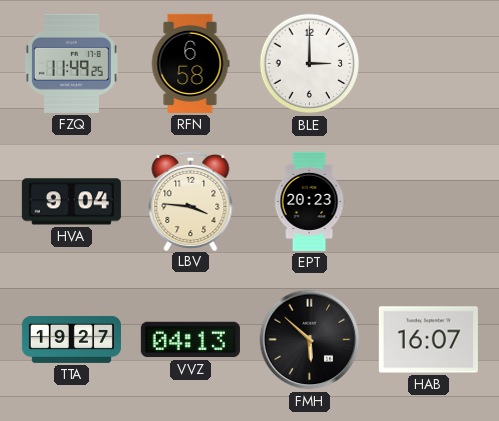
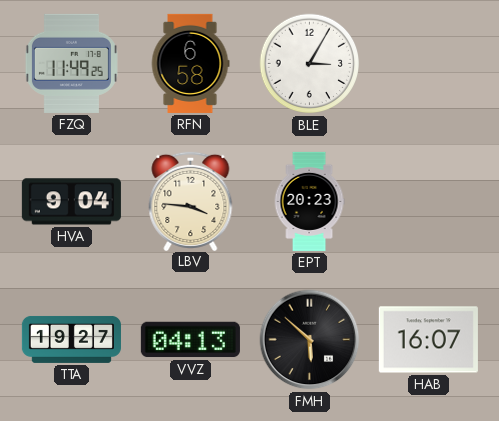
BLE: 3:00 -> 3:05 (310, 64)
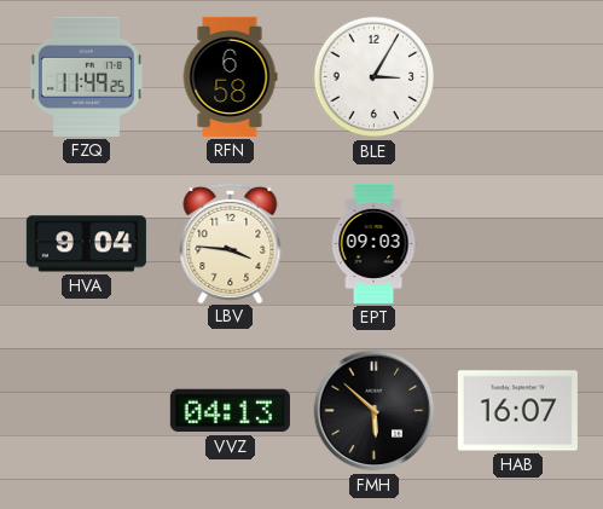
EPT: 20:23 -> 09:03 (373, 243)
TTA: 19:27 -> none (71, 339)
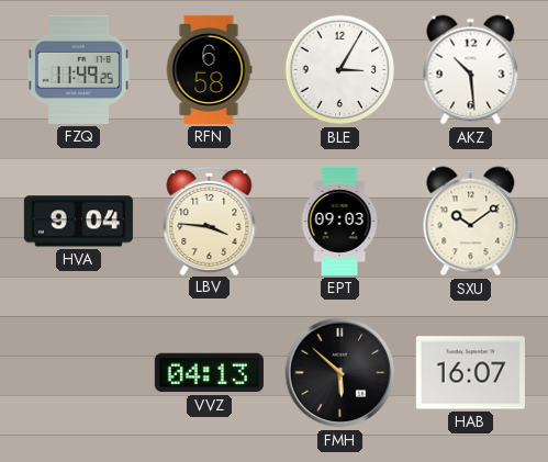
AKZ: none -> 10:29 (471, 70)
SXU: none -> 10:09 (471, 222)
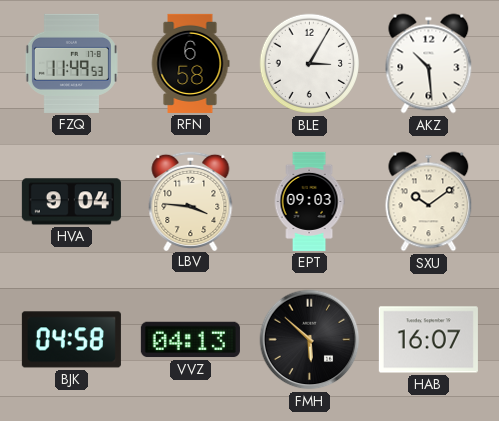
FZQ: 11:49:25 -> 11:49:53 (71, 63)
BJK: none -> 04:58 (71, 340)
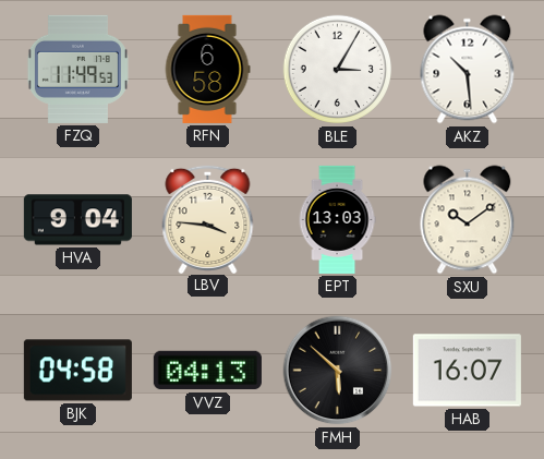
EPT: 09:03 -> 13:03 (337, 219)
